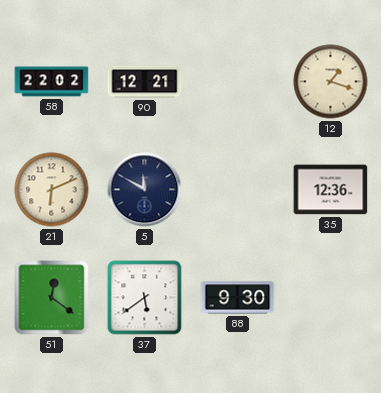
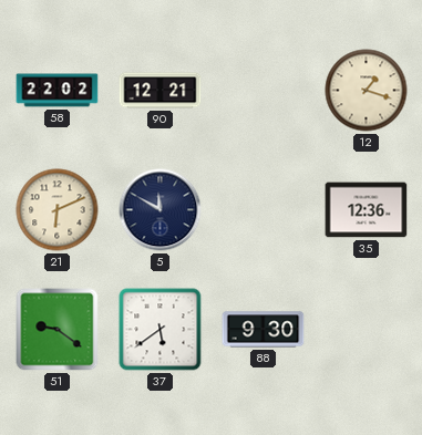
51: 12:21 -> 9:21 (58, 330)
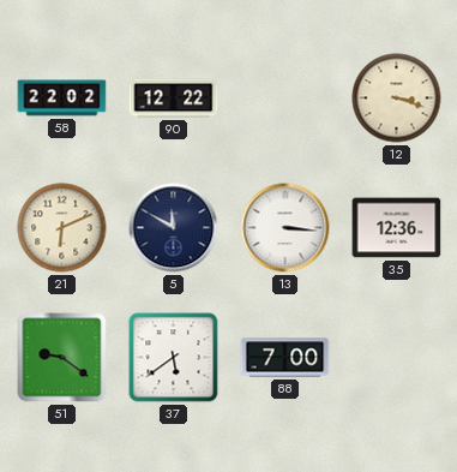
90: 12:21 -> 12:22 (174, 98)
12: 1:18 -> 3:18 (397, 98)
13: none -> 3:16 (285, 228)
88: 9:30 -> 7:00 (285, 358)
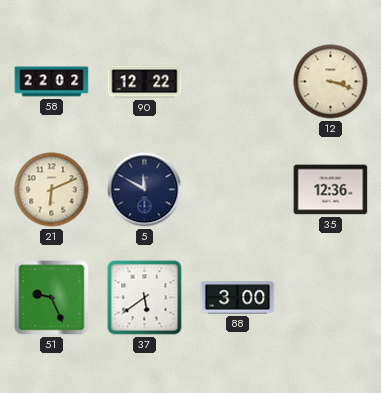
13: 3:16 -> none (285, 228)
51: 9:21 -> 9:26 (52, 298)
88: 7:00 -> 3:00 (238, 298)
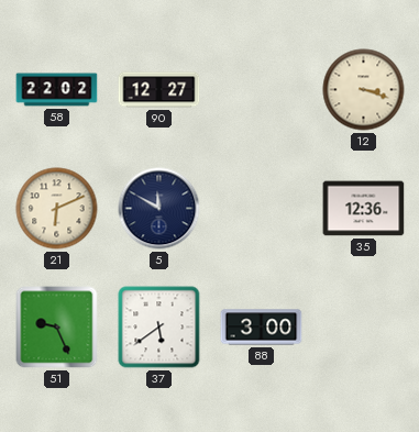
90: 12:22 -> 12:27 (159, 90)
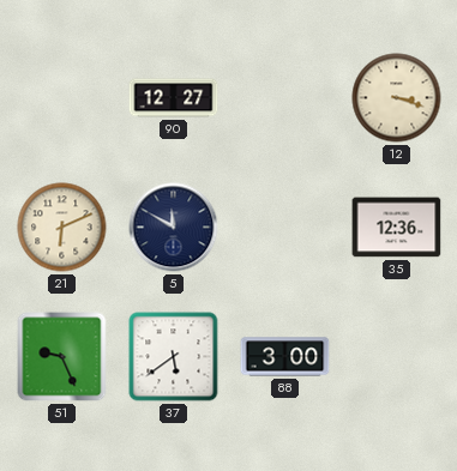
58: 22:02 -> none (57, 90)
